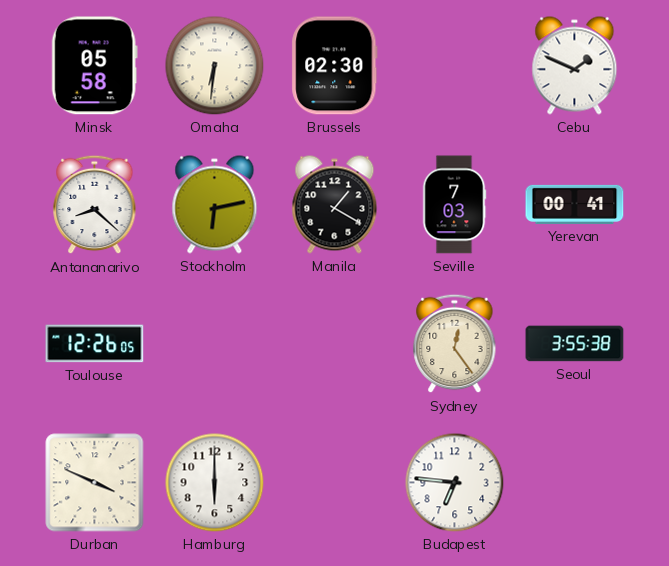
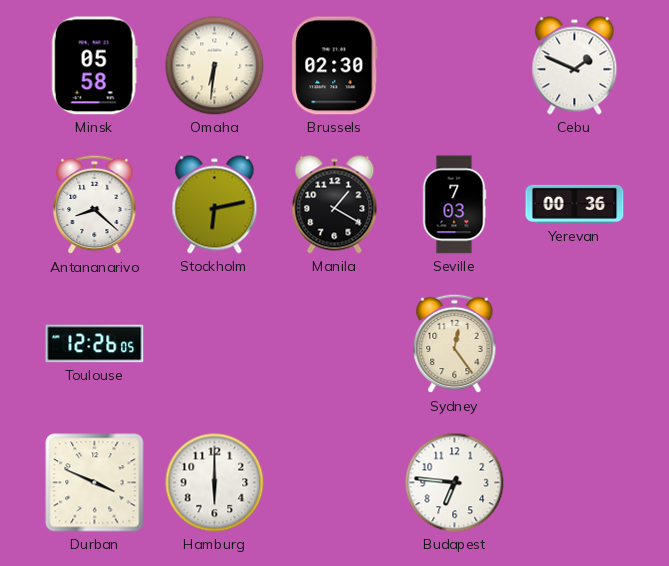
Yerevan: 00:41 -> 00:36 (575, 204)
Seoul: 3:55 -> none (575, 344)
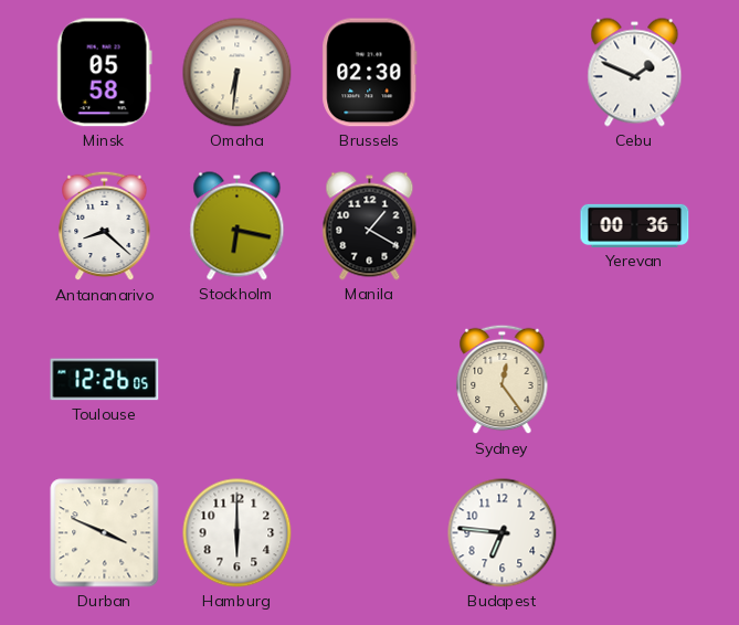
Stockholm: 6:13 -> 6:17 (237, 226)
Seville: 7:03 -> none (454, 205)
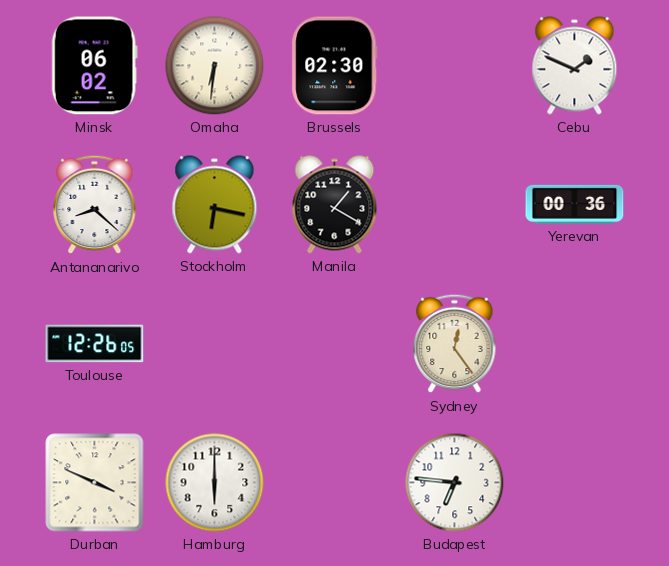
Minsk: 05:58 -> 06:02 (94, 66)
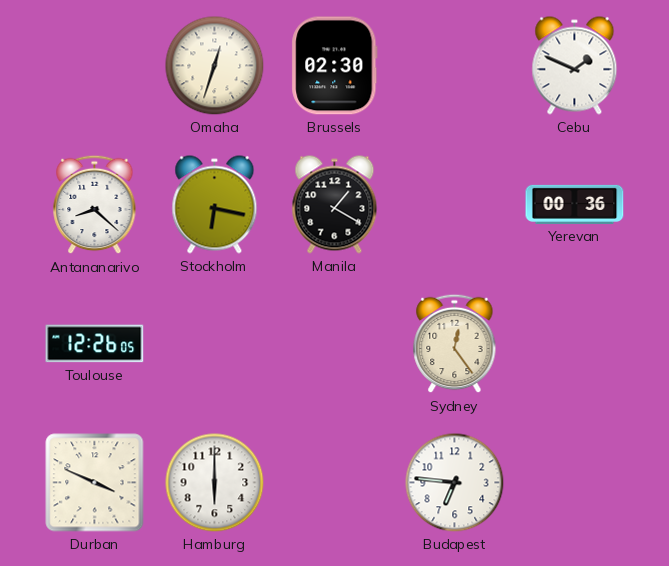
Minsk: 06:02 -> none (94, 66)
Omaha: 6:31 -> 12:33 (215, 66)
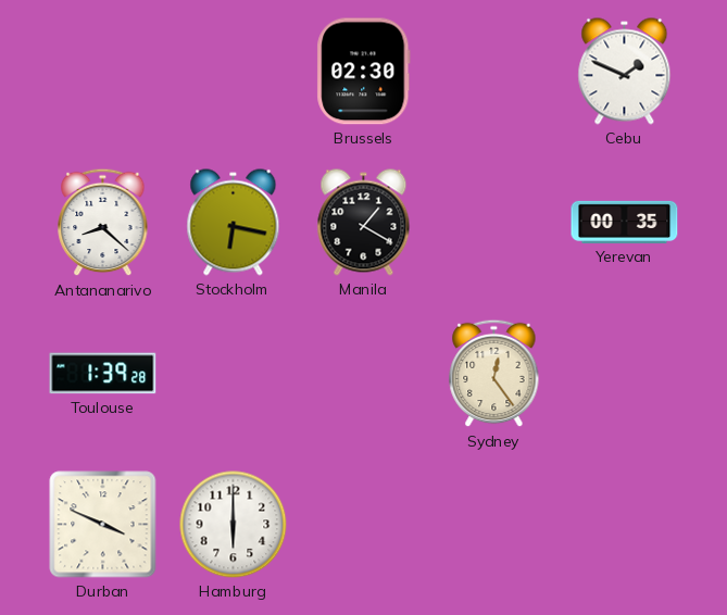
Omaha: 12:33 -> none (215, 66)
Yerevan: 00:36 -> 00:35 (625, 222)
Toulouse: 12:26 -> 1:39 (103, 374)
Budapest: 6:46 -> none (455, 483)
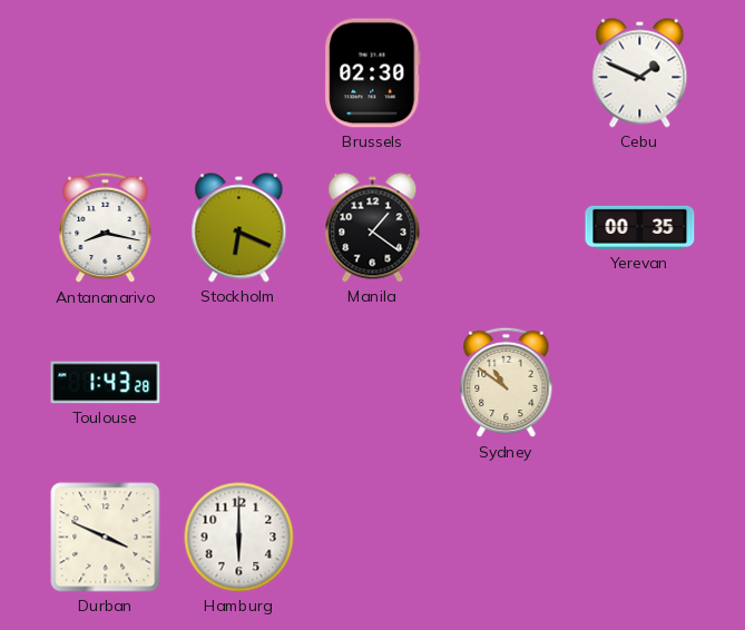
Antananarivo: 8:22 -> 8:17 (106, 228)
Stockholm: 6:17 -> 6:19 (239, 228)
Manila: 1:20 -> 1:21 (373, 228)
Toulouse: 1:39 -> 1:43 (106, 383)
Sydney: 12:24 -> 10:51 (507, 383)
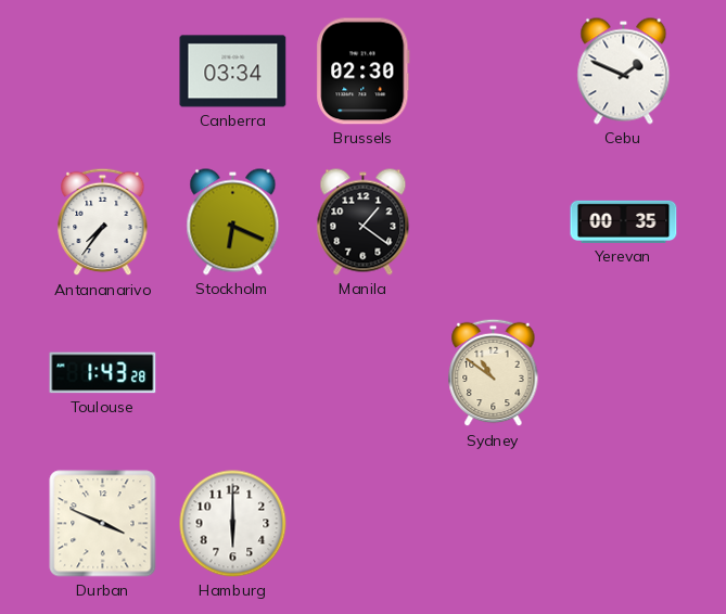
Canberra: none -> 03:34 (233, 72)
Antananarivo: 8:17 -> 7:36 (103, 222)
